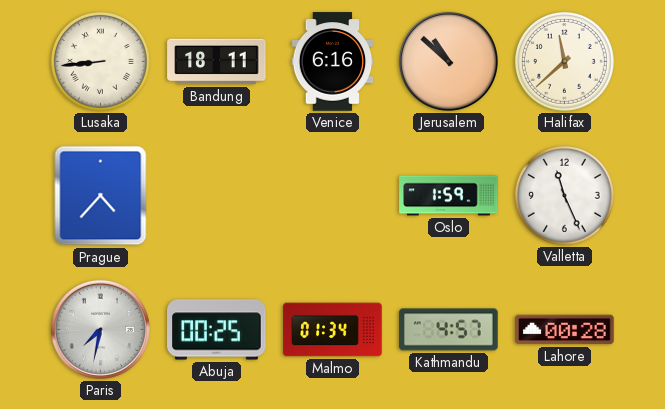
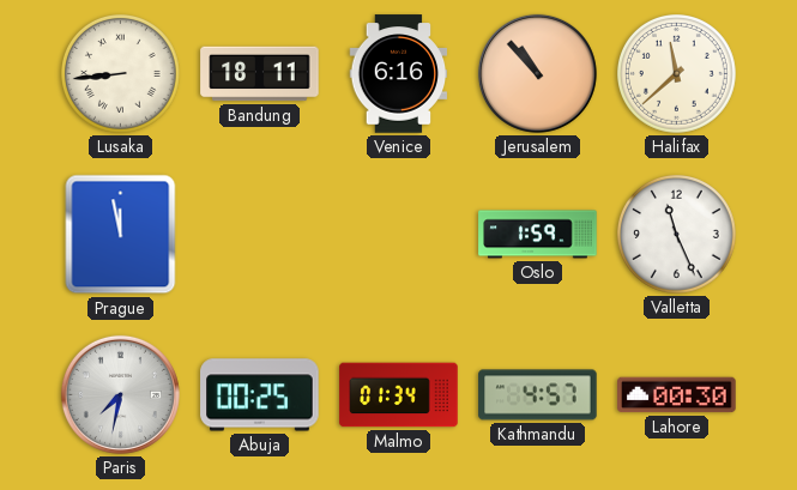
Jerusalem: 10:52 -> 10:53 (537, 73)
Prague: 4:37 -> 11:58 (121, 235)
Lahore: 00:28 -> 00:30 (677, 395)
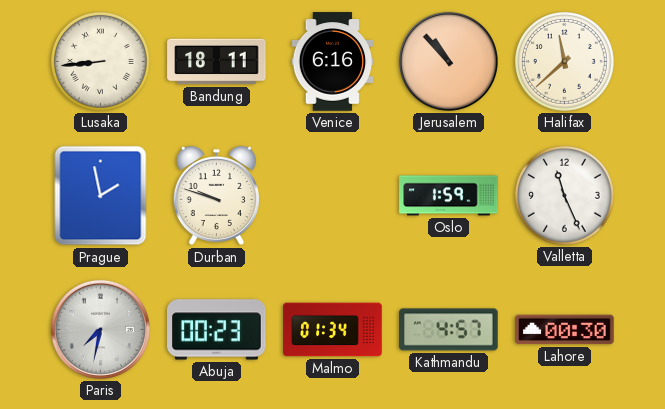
Prague: 11:58 -> 1:58 (101, 196)
Durban: none -> 9:48 (216, 196)
Abuja: 00:25 -> 00:23 (217, 330)
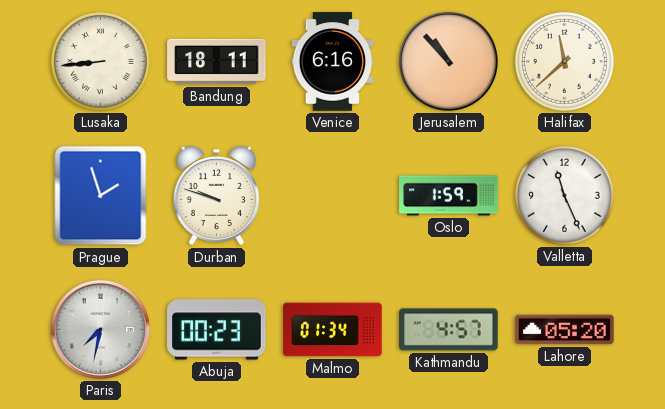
Prague: 1:58 -> 1:57 (101, 196)
Lahore: 00:30 -> 05:20 (565, 330)
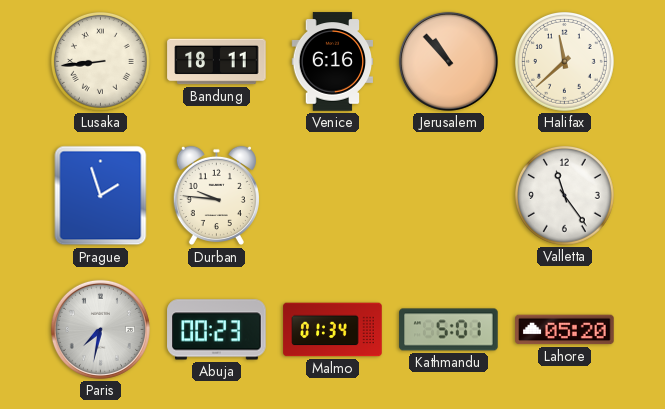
Durban: 9:48 -> 9:46 (216, 196)
Oslo: 1:59 -> none (449, 196)
Valletta: 11:26 -> 11:24 (565, 196)
Kathmandu: 4:57 -> 5:01 (449, 330)
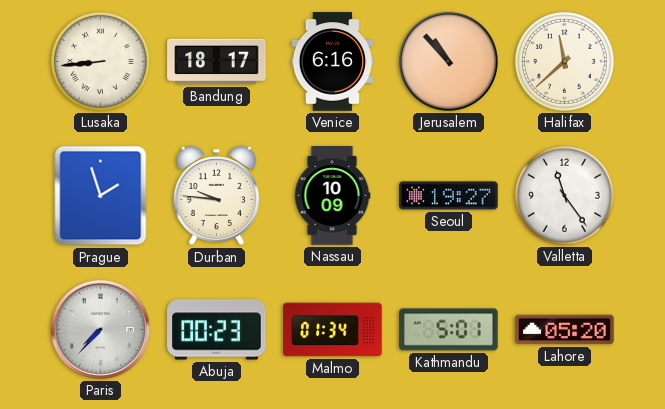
Bandung: 18:11 -> 18:17 (217, 62)
Nassau: none -> 10:09 (332, 196)
Seoul: none -> 19:27 (449, 196)
Paris: 7:32 -> 7:37 (100, 329)
